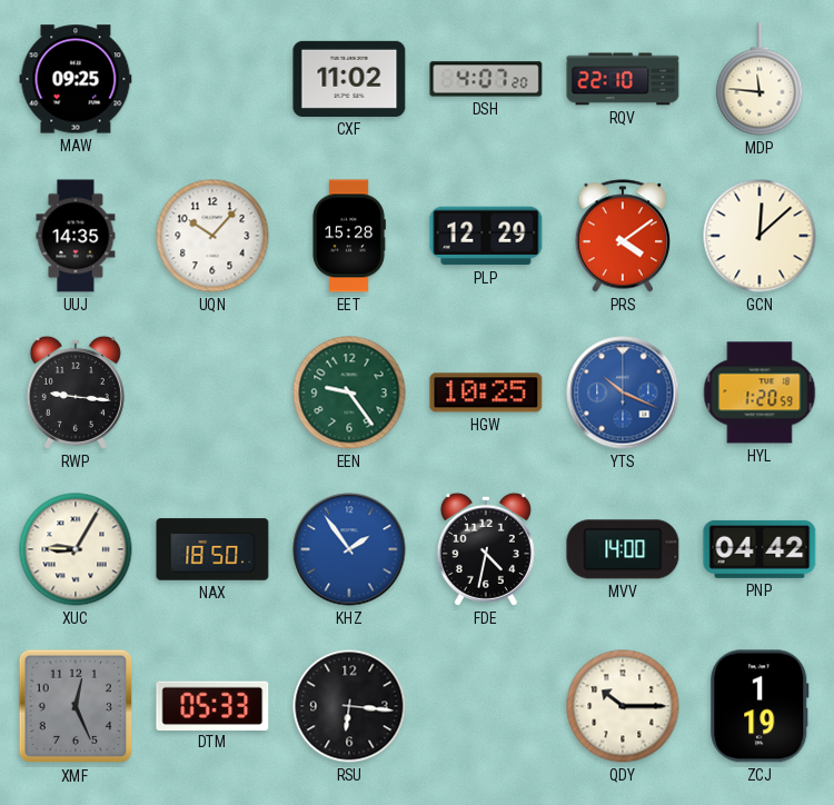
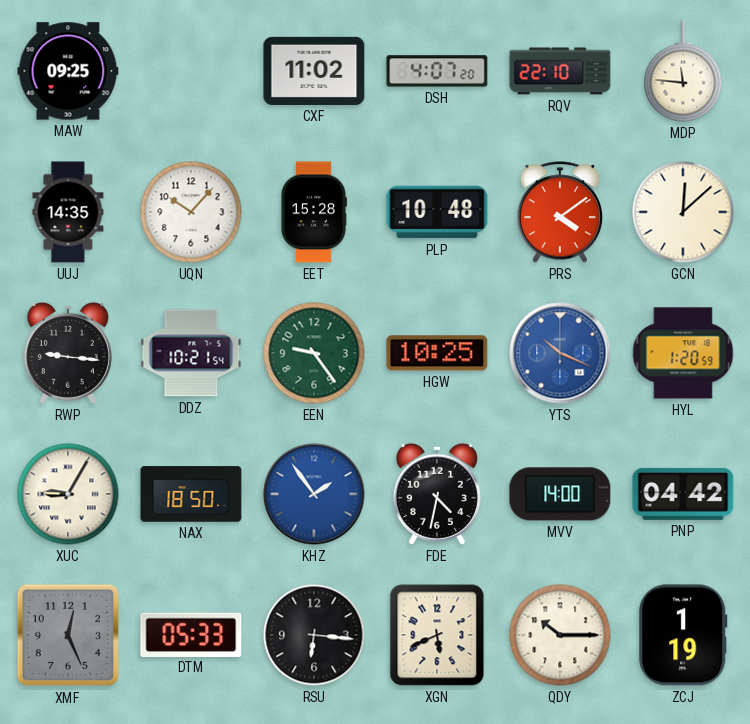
PLP: 12:29 -> 10:48 (437, 212)
DDZ: none -> 10:21 (191, 353)
XGN: none -> 5:41 (437, 635)
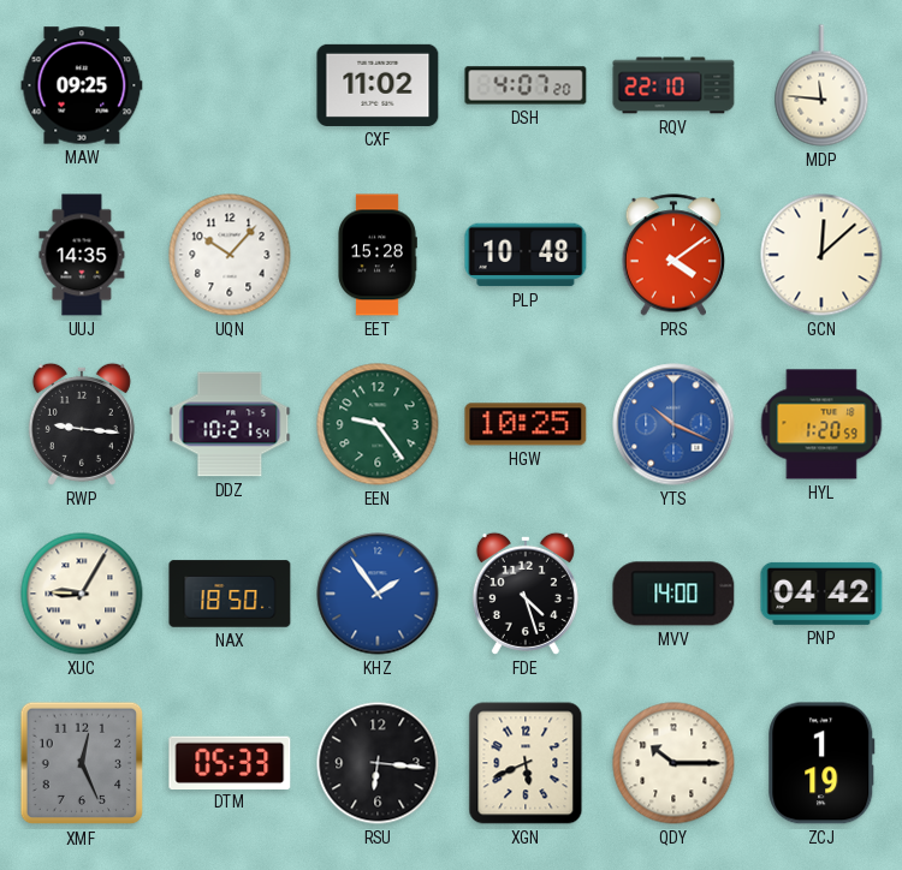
FDE: 4:32 -> 4:27 (526, 594)
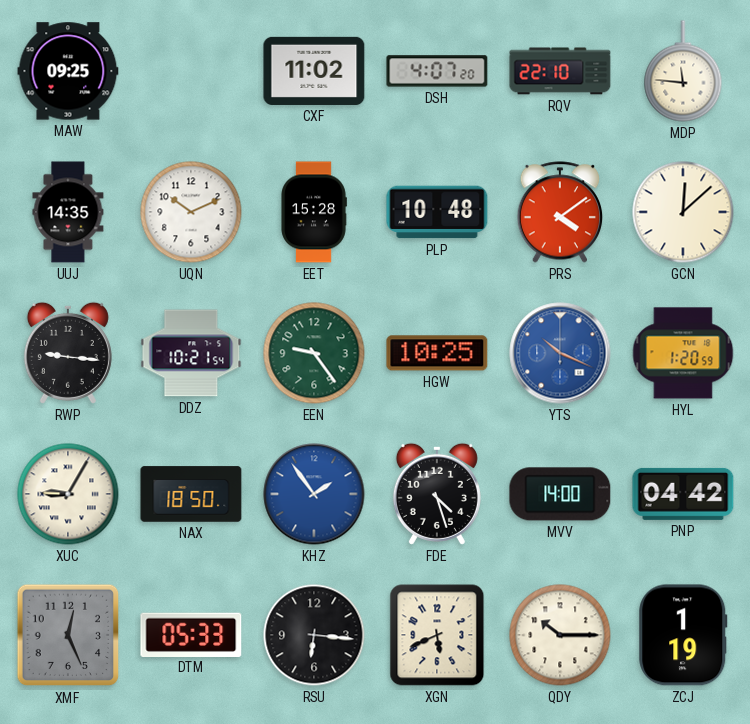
UQN: 10:07 -> 10:11 (191, 212)
